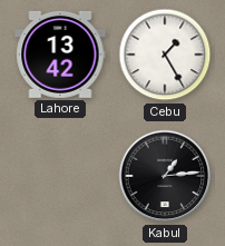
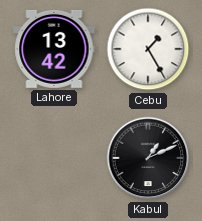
Kabul: 1:14 -> 1:11 (148, 158)
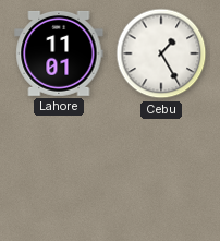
Lahore: 13:42 -> 11:01 (59, 53)
Kabul: 1:11 -> none (148, 158)
